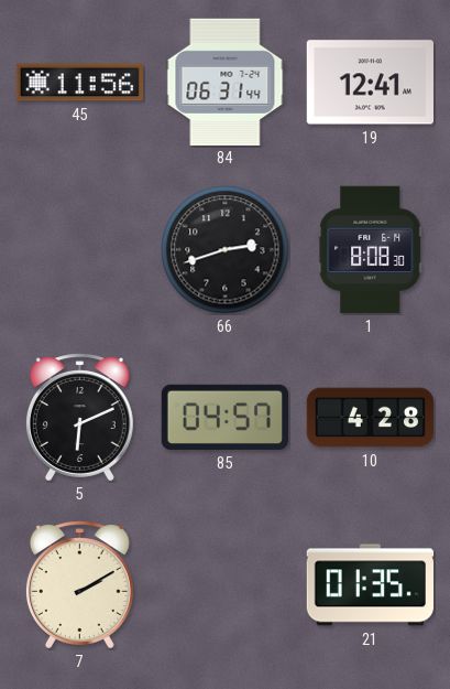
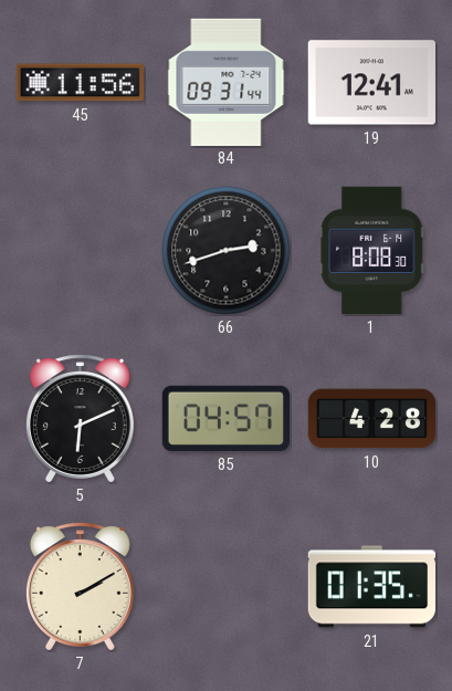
84: 06:31 -> 09:31 (227, 82)
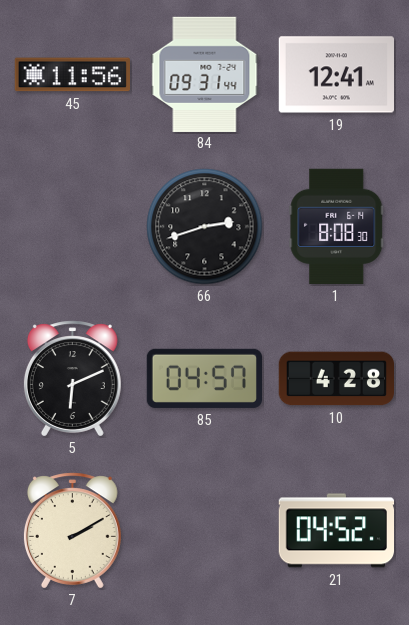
21: 01:35 -> 04:52 (336, 531)
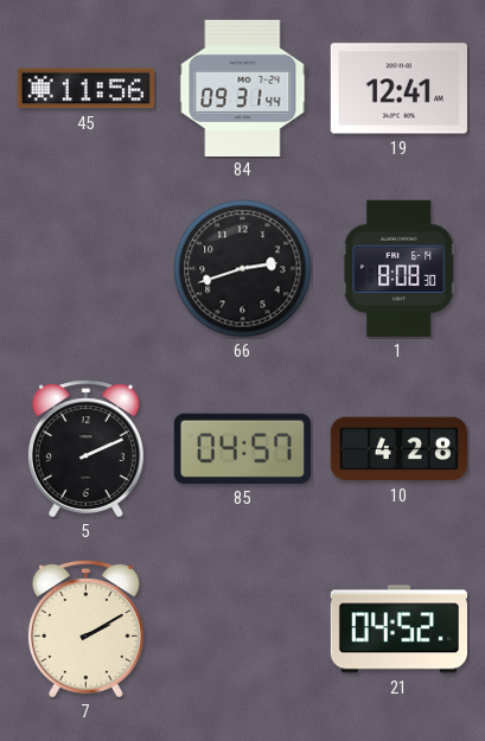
5: 6:11 -> 2:11 (85, 449)
